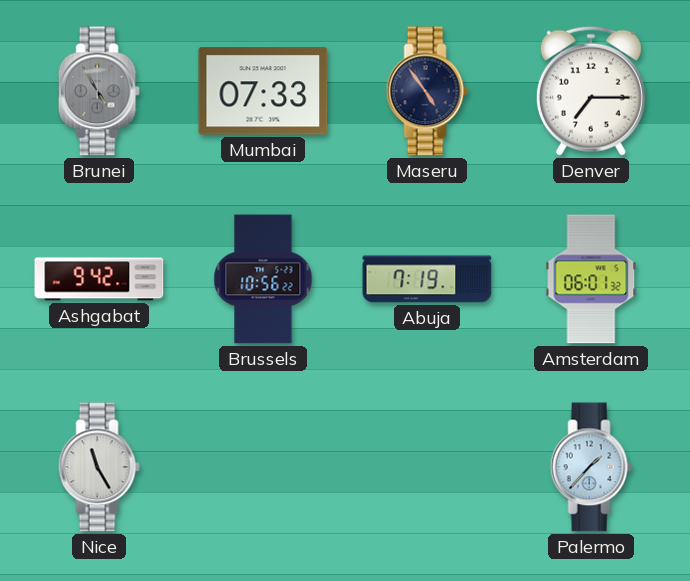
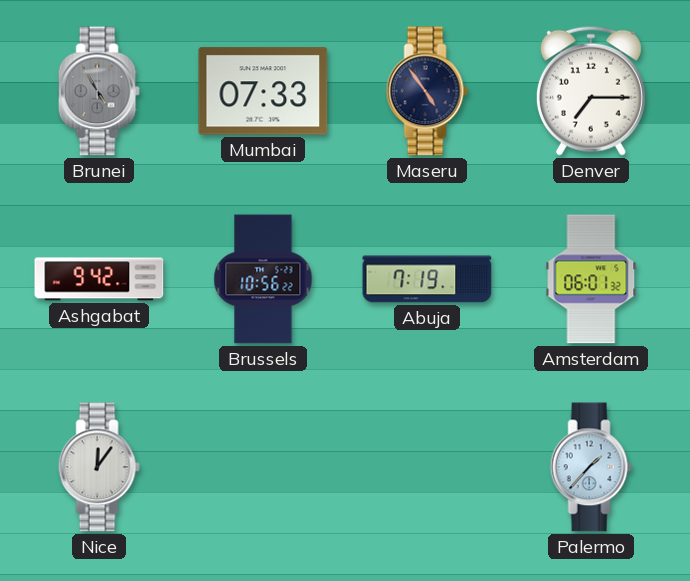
Nice: 11:25 -> 12:06 (99, 467)
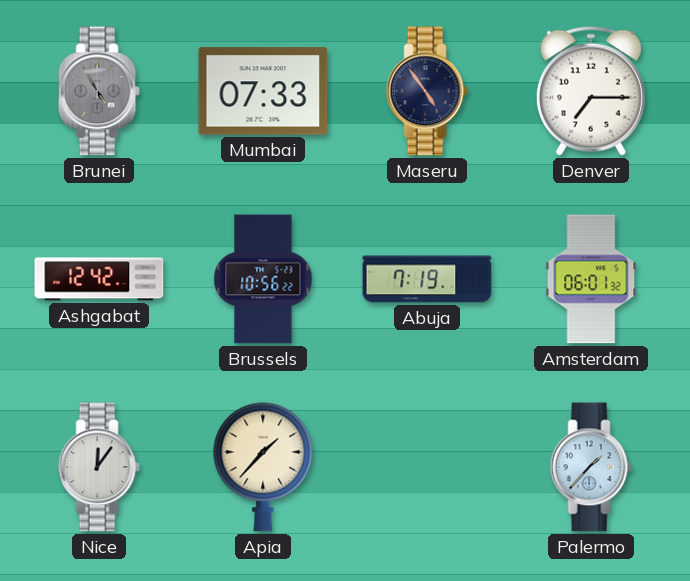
Ashgabat: 9:42 -> 12:42 (99, 279)
Apia: none -> 1:37 (263, 467)
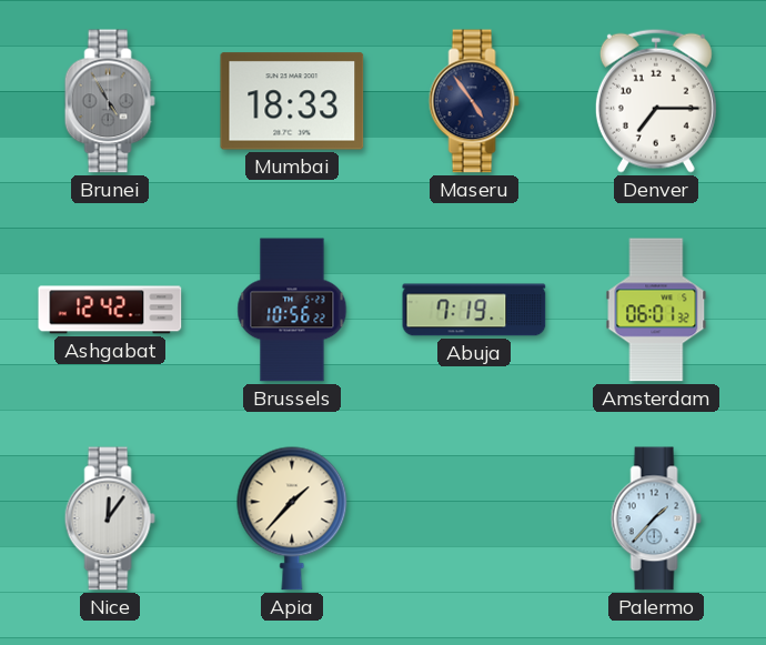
Mumbai: 07:33 -> 18:33 (292, 101)
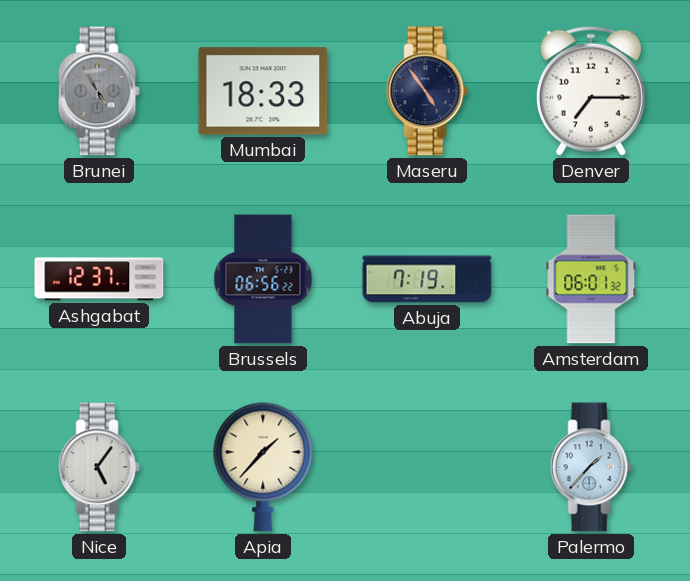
Ashgabat: 12:42 -> 12:37 (99, 279)
Brussels: 10:56 -> 06:56 (263, 279)
Nice: 12:06 -> 5:06 (99, 467)
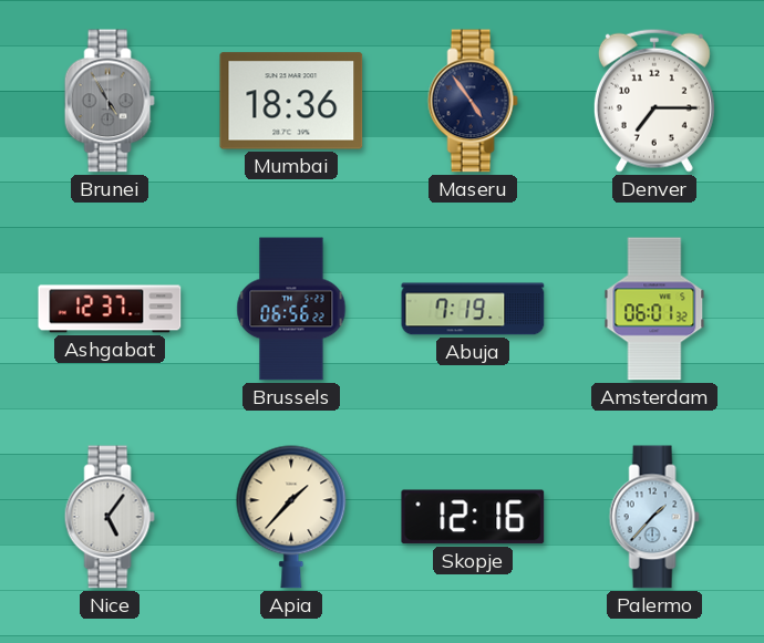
Mumbai: 18:33 -> 18:36 (291, 101)
Skopje: none -> 12:16 (473, 517)
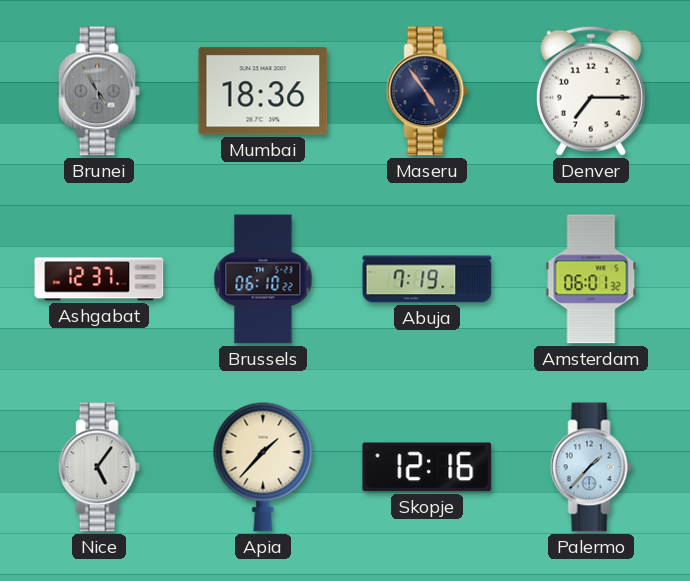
Brussels: 06:56 -> 06:10 (263, 279)
